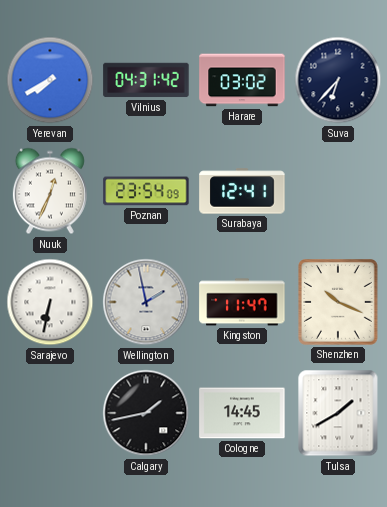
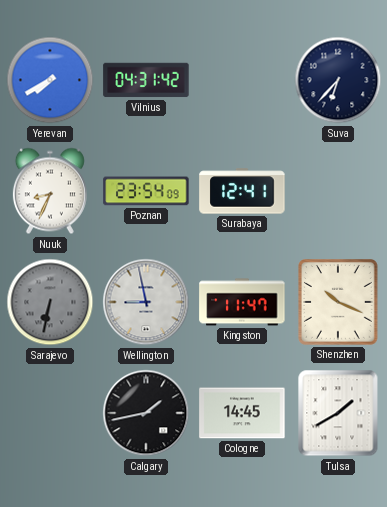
Harare: 03:02 -> none (242, 80)
Nuuk: 12:34 -> 8:34 (50, 191)
Sarajevo dial: white -> grey (50, 302)
Wellington: 1:58 -> 8:58 (146, 302)
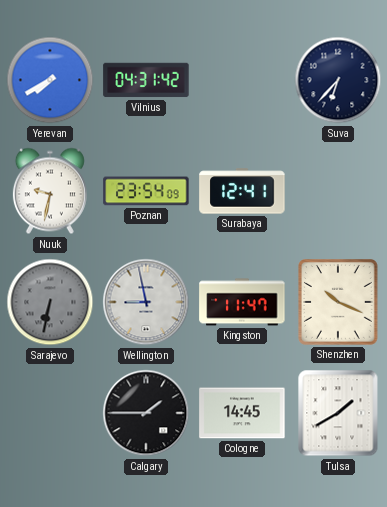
Nuuk: 8:34 -> 9:32 (50, 191)
Calgary: 1:43 -> 1:45 (146, 413)
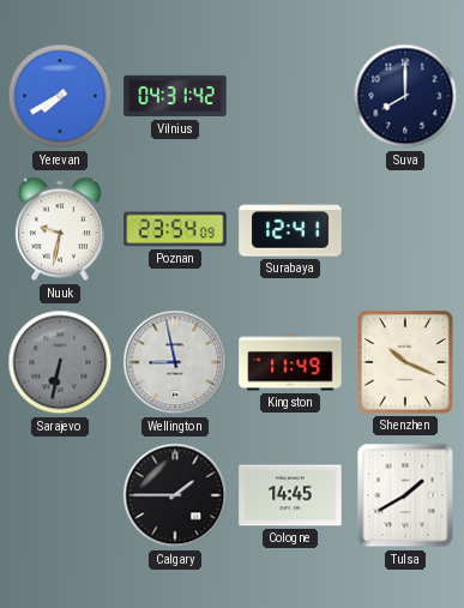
Suva: 6:37 -> 8:00 (405, 96)
Kingston: 11:47 -> 11:49 (290, 362)
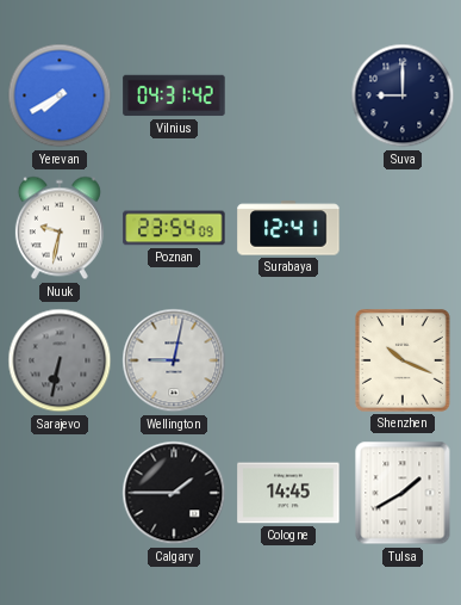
Suva: 8:00 -> 9:00 (403, 95)
Wellington: 8:58 -> 9:02 (174, 360)
Kingston: 11:49 -> none (290, 362)
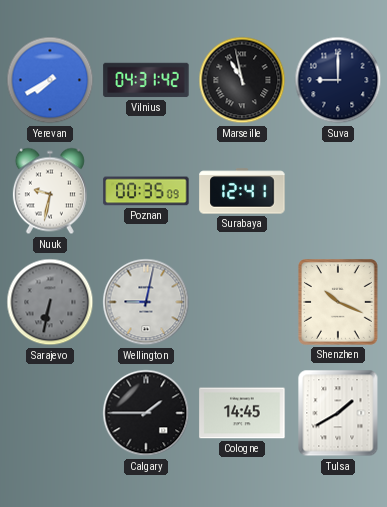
Marseille: none -> 10:58 (242, 80)
Poznan: 23:54 -> 00:35 (146, 191)
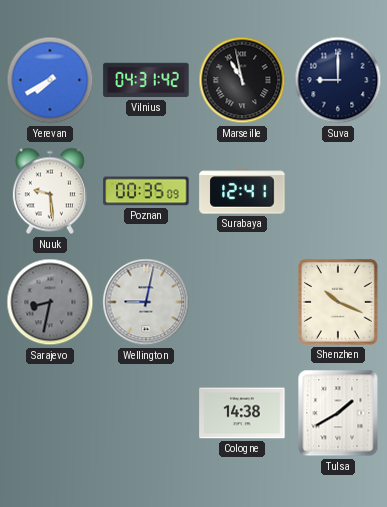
Nuuk: 9:32 -> 9:29 (50, 191)
Sarajevo: 6:32 -> 8:32 (50, 302)
Calgary: 1:45 -> none (146, 413)
Cologne: 14:45 -> 14:38 (242, 413)
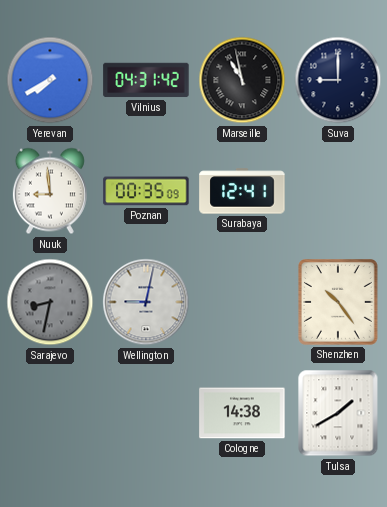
Nuuk: 9:29 -> 8:59 (50, 191)
Shenzhen: 10:19 -> 10:24 (338, 303)
